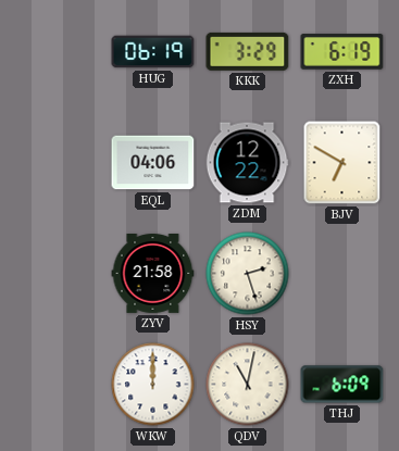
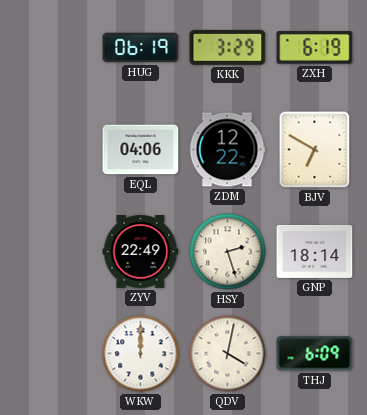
ZYV: 21:58 -> 22:49 (141, 252)
GNP: none -> 18:14 (315, 251)
QDV: 11:02 -> 4:02 (228, 354)
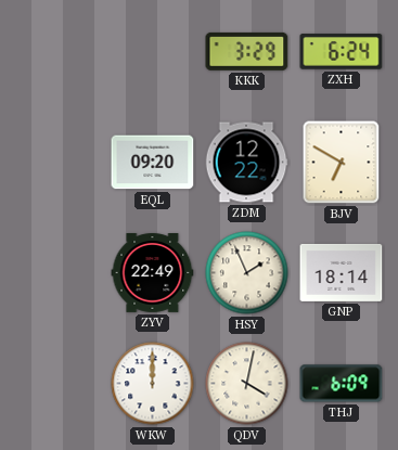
HUG: 06:19 -> none (141, 48)
ZXH: 6:19 -> 6:24 (342, 52)
EQL: 04:06 -> 09:20 (153, 163)
HSY: 2:27 -> 1:56 (247, 273)
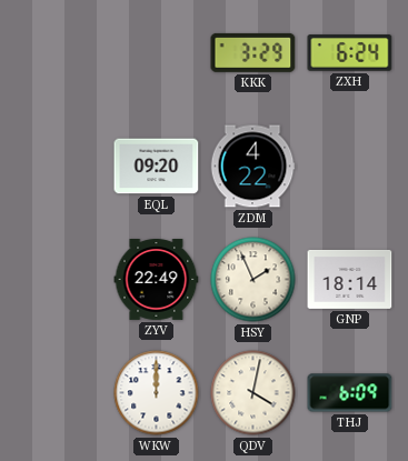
ZDM: 12:22 -> 4:22 (252, 167)
BJV: 6:50 -> none (342, 163)
